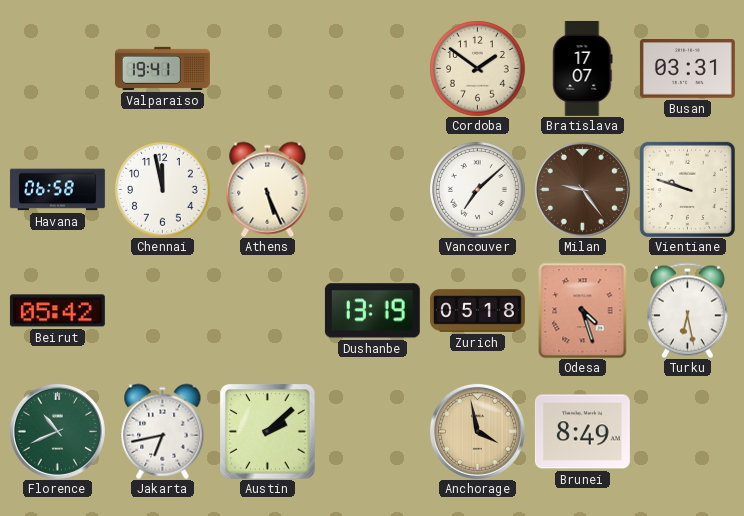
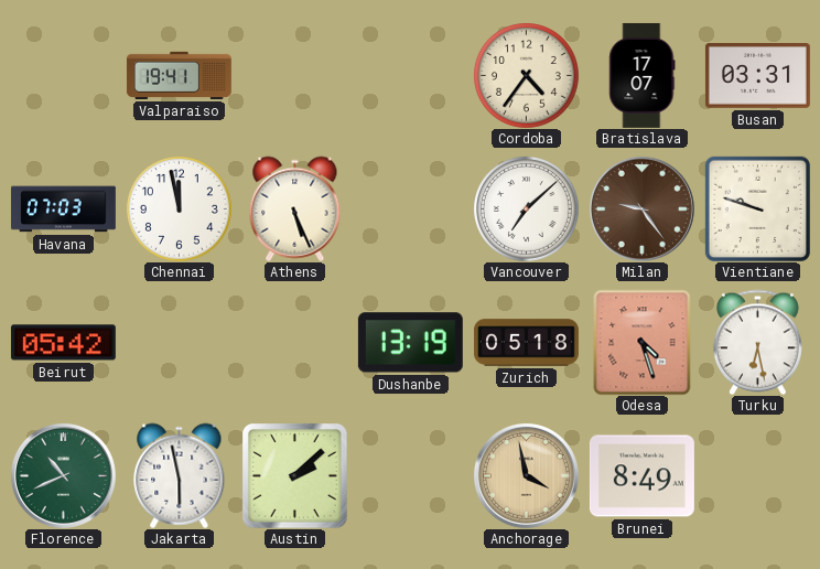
Cordoba: 1:51 -> 4:36 (527, 76)
Havana: 06:58 -> 07:03 (63, 210)
Jakarta: 6:43 -> 5:58 (180, 475)
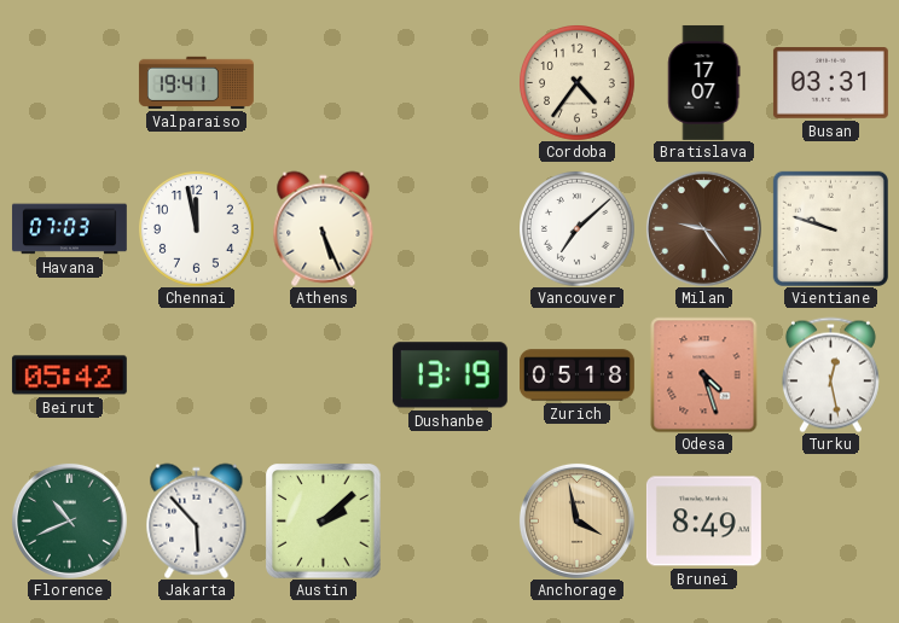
Turku: 6:28 -> 12:28 (830, 374)
Jakarta: 5:58 -> 5:53 (197, 520)
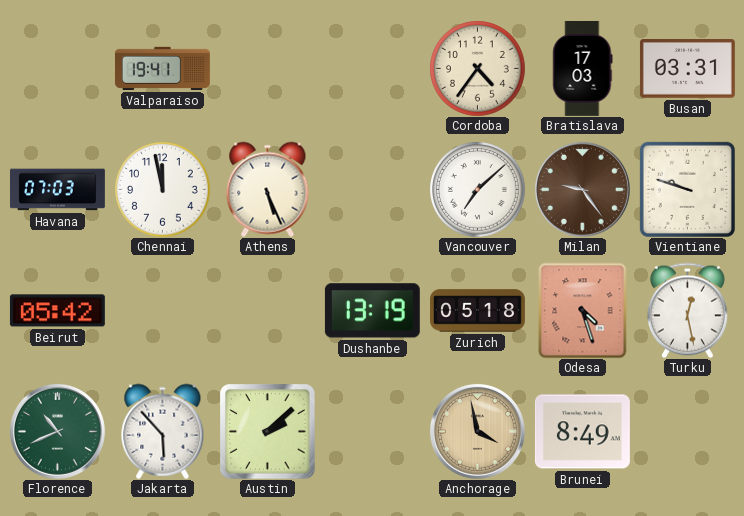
Bratislava: 17:07 -> 17:03 (583, 68)
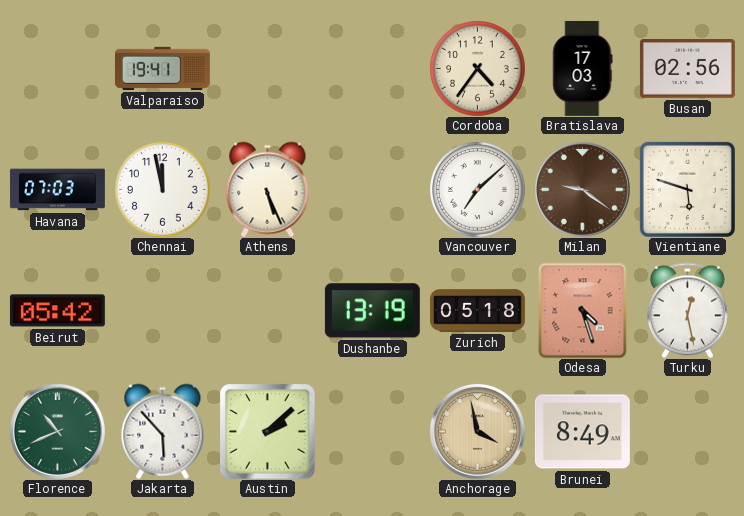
Busan: 03:31 -> 02:56 (687, 69)
Milan: 9:24 -> 9:21 (582, 189)
Vientiane: 9:48 -> 5:48 (687, 189)
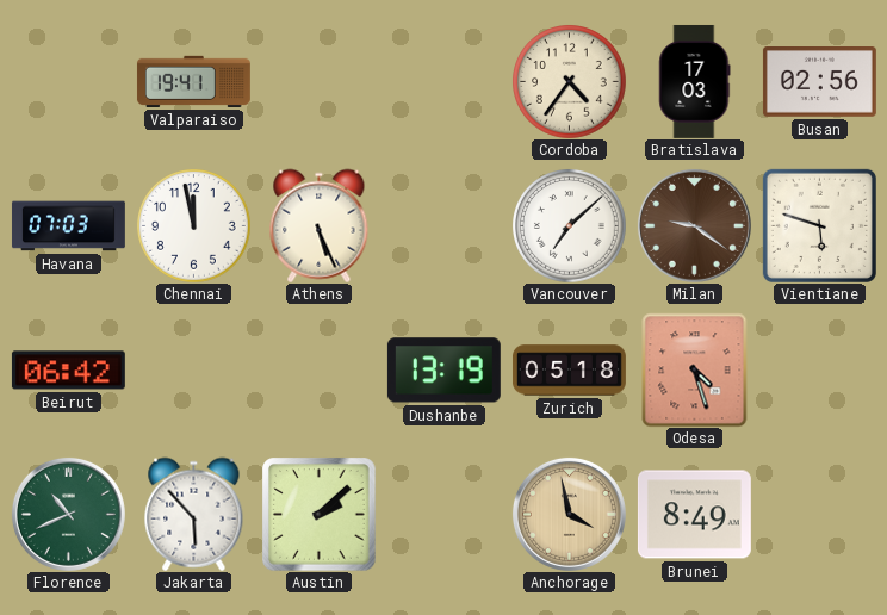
Beirut: 05:42 -> 06:42 (68, 371)
Turku: 12:28 -> none (687, 310)
